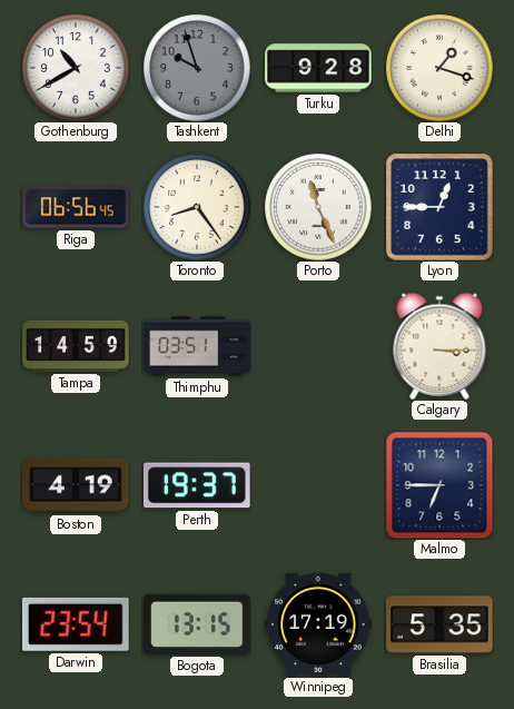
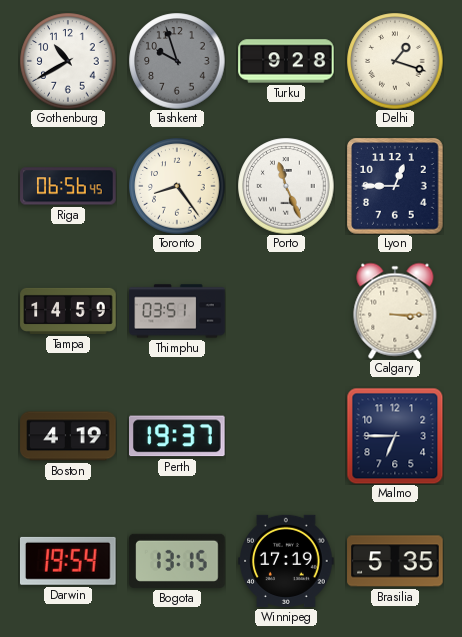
Darwin: 23:54 -> 19:54 (68, 561)
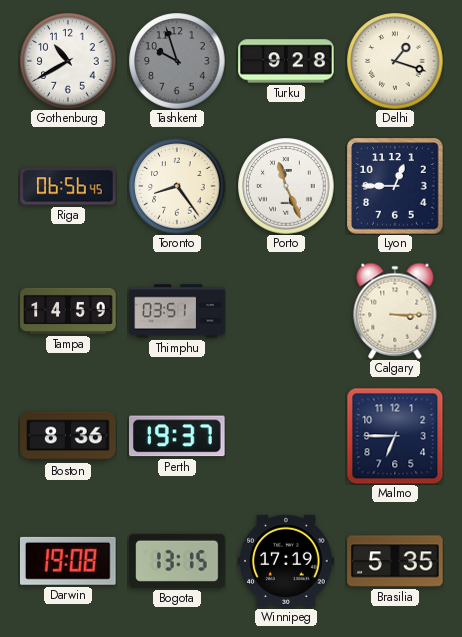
Boston: 4:19 -> 8:36 (68, 436)
Darwin: 19:54 -> 19:08 (68, 561)
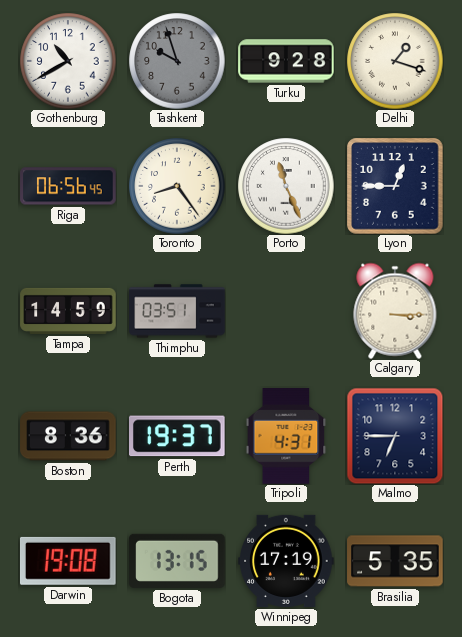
Tripoli: none -> 4:31 (286, 436)
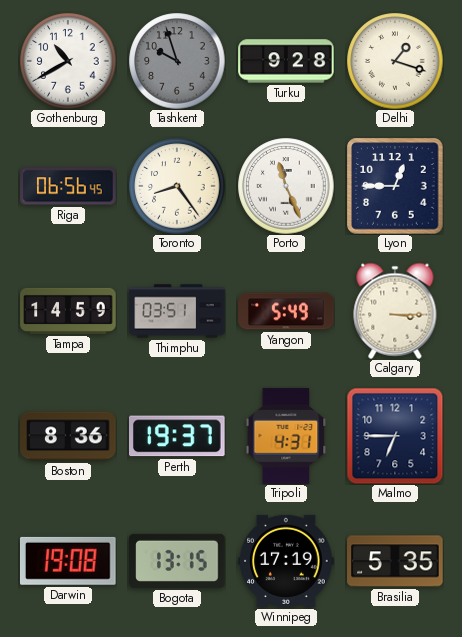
Yangon: none -> 5:49 (286, 311)
